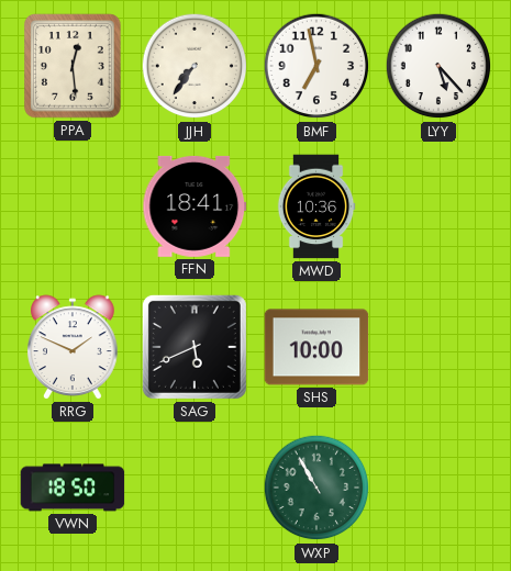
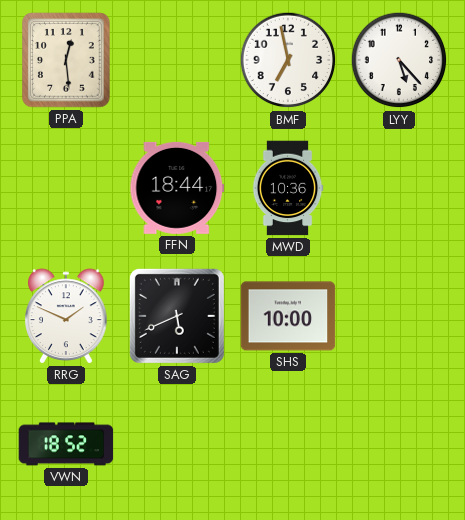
JJH: 7:36 -> none (195, 66)
FFN: 18:41 -> 18:44 (177, 188)
VWN: 18:50 -> 18:52 (66, 444)
WXP: 10:55 -> none (316, 488)
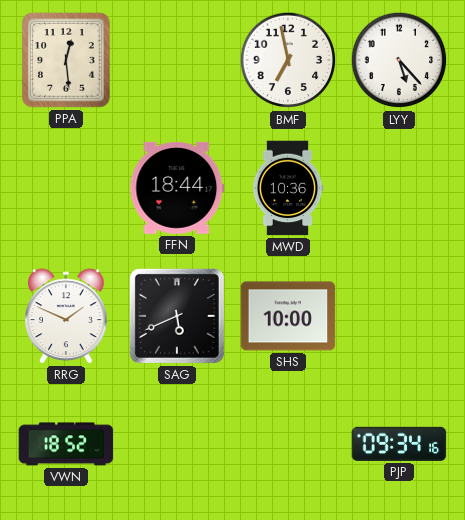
PJP: none -> 09:34 (399, 444)
